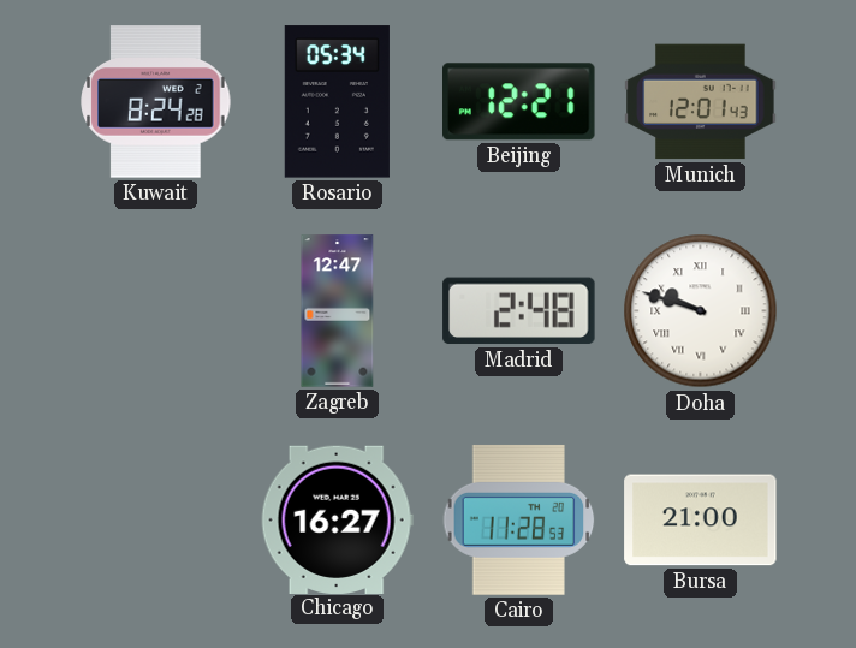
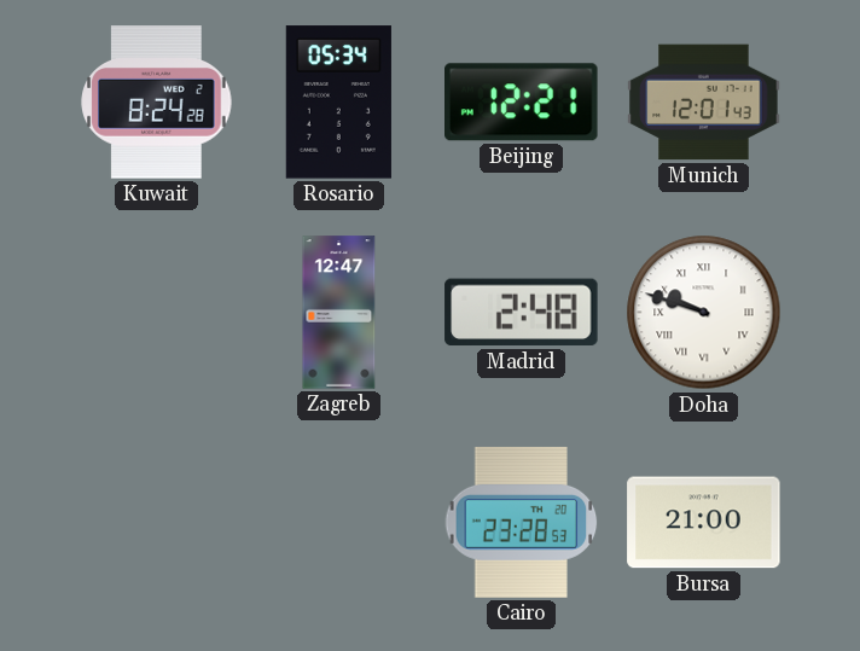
Chicago: 16:27 -> none (337, 519)
Cairo: 11:28 -> 23:28 (522, 522)
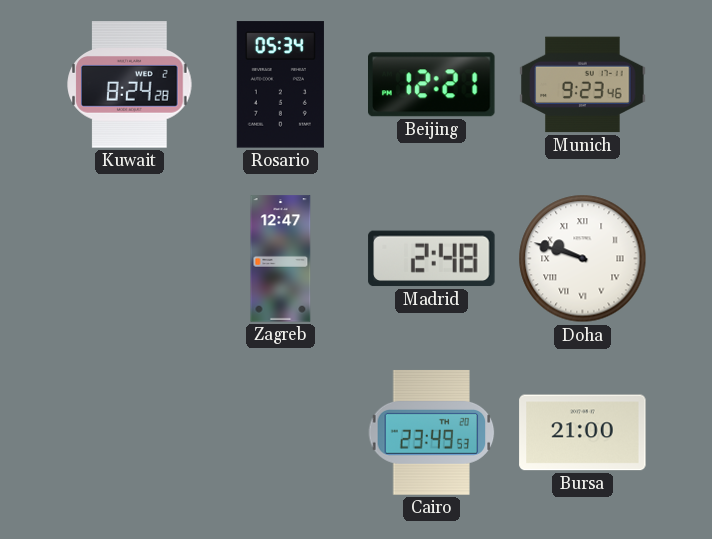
Munich: 12:01 -> 9:23 (583, 85)
Cairo: 23:28 -> 23:49 (432, 432)
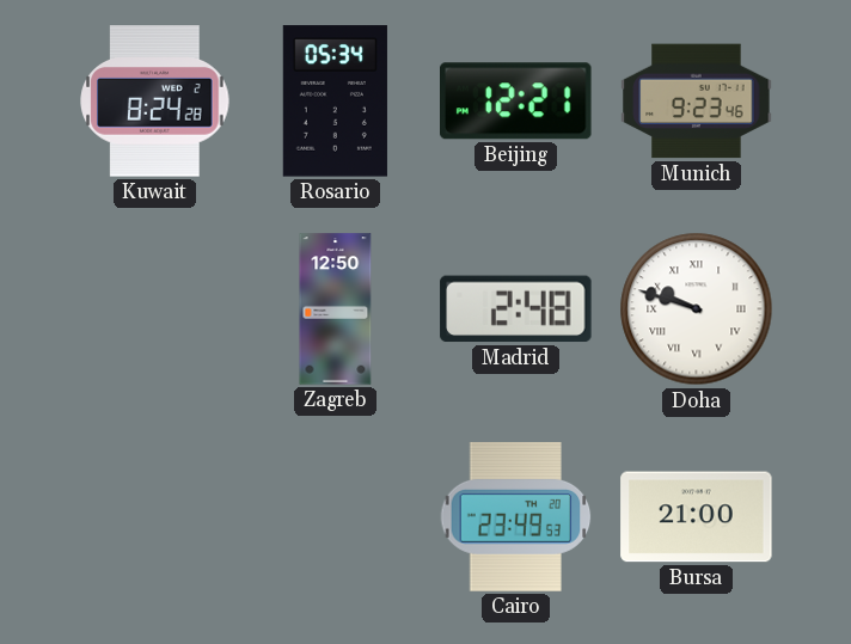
Zagreb: 12:47 -> 12:50 (336, 309)
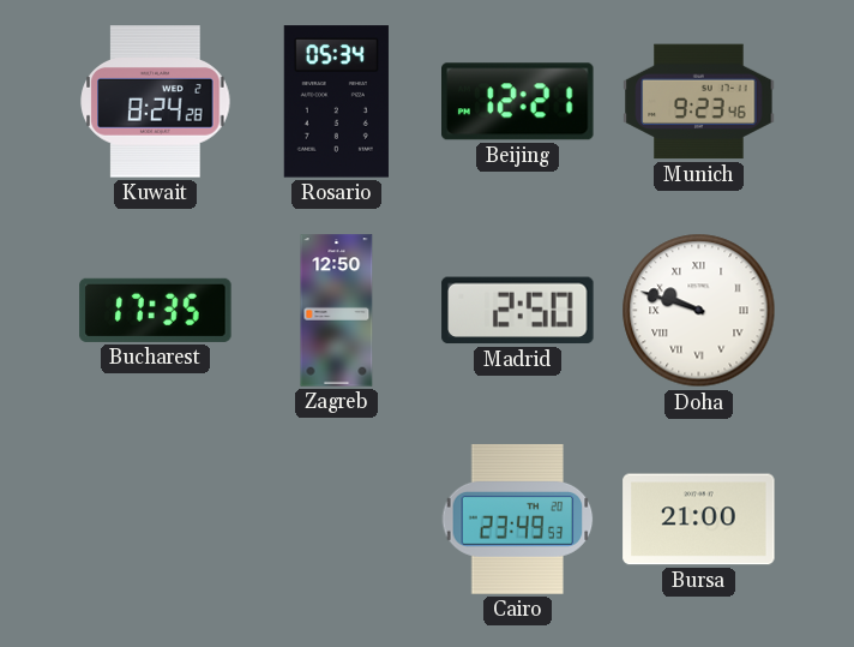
Bucharest: none -> 17:35 (156, 310)
Madrid: 2:48 -> 2:50 (518, 311)
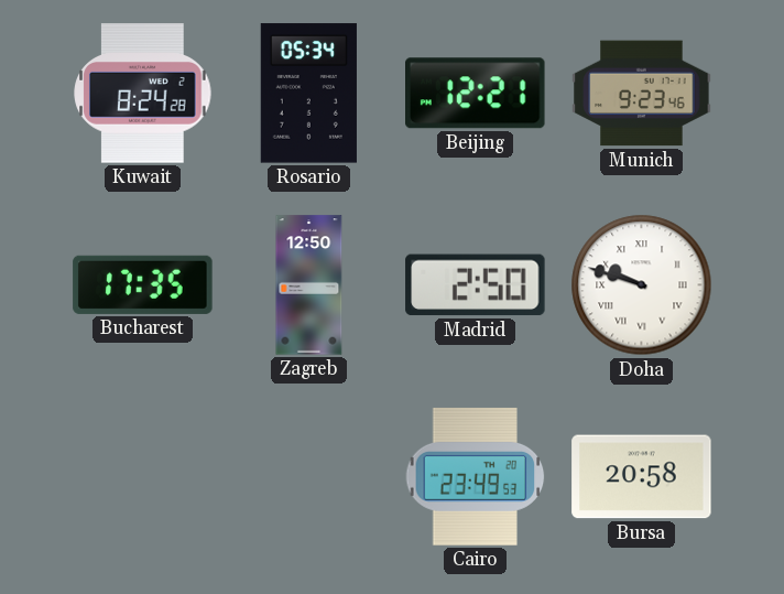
Bursa: 21:00 -> 20:58 (642, 477)
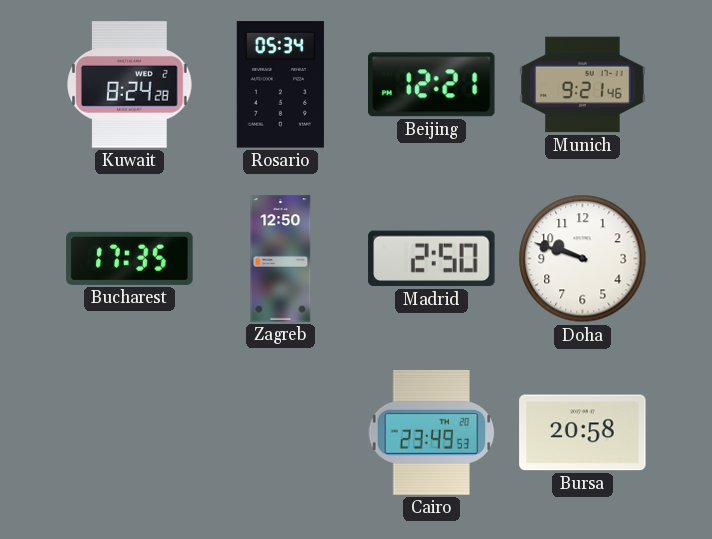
Munich: 9:23 -> 9:21 (583, 85)
Doha numerals: Roman -> Arabic (583, 259)
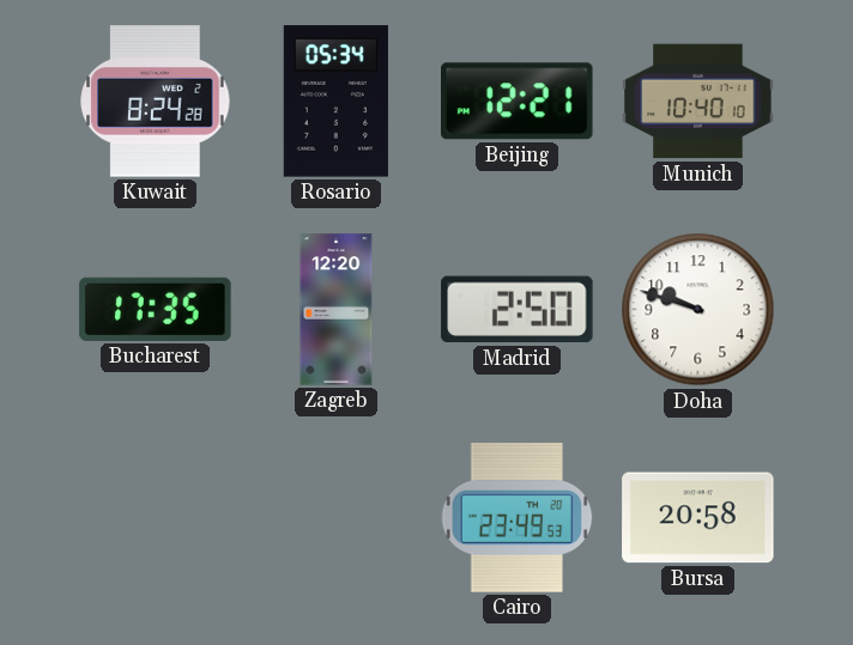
Munich: 9:21 -> 10:40 (698, 102)
Zagreb: 12:50 -> 12:20 (337, 310)
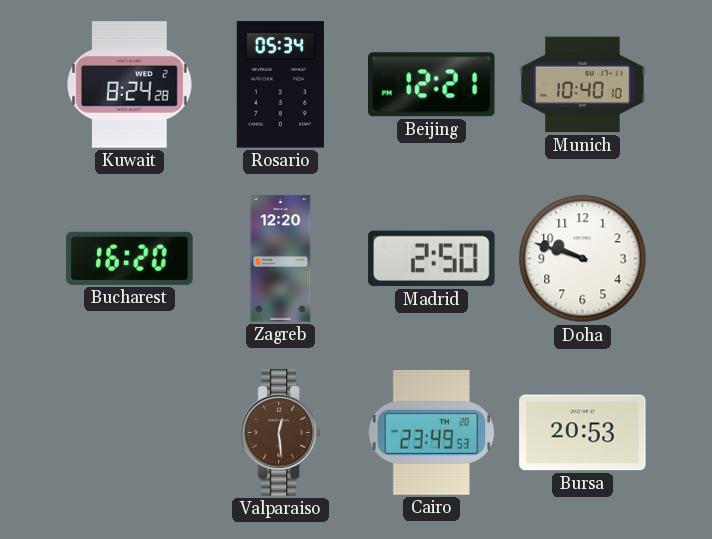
Bucharest: 17:35 -> 16:20 (130, 258)
Valparaiso: none -> 12:29 (280, 433)
Bursa: 20:58 -> 20:53 (583, 433)
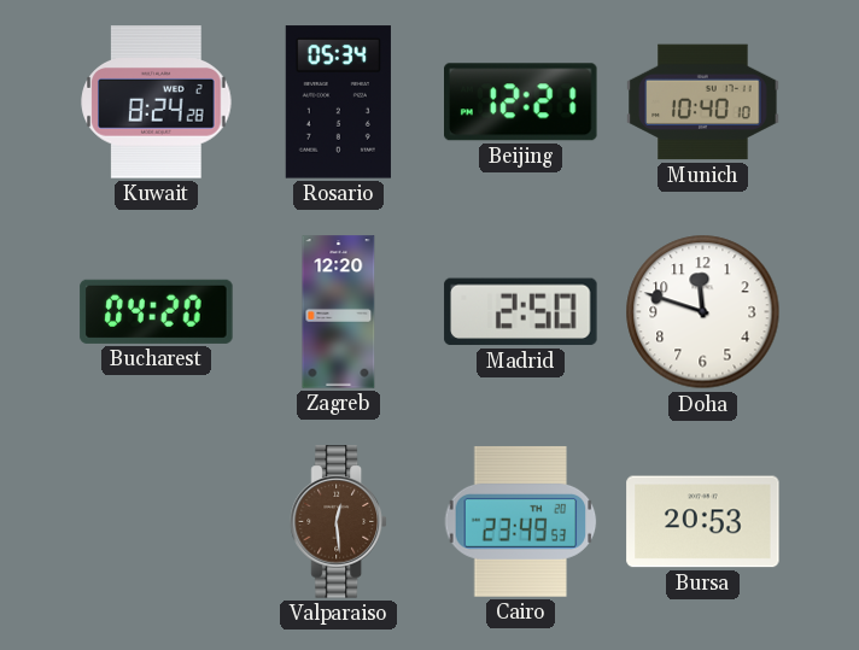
Bucharest: 16:20 -> 04:20 (157, 311)
Doha: 9:48 -> 11:48 (703, 312)
